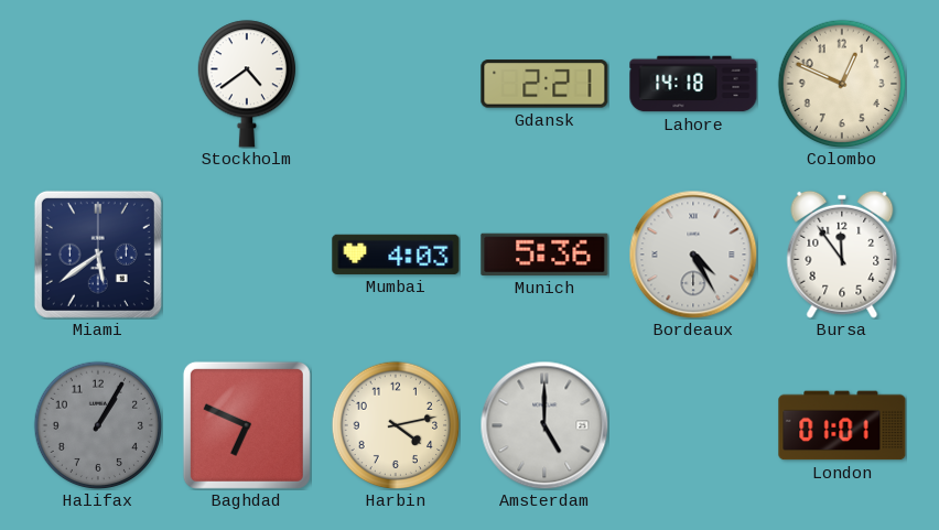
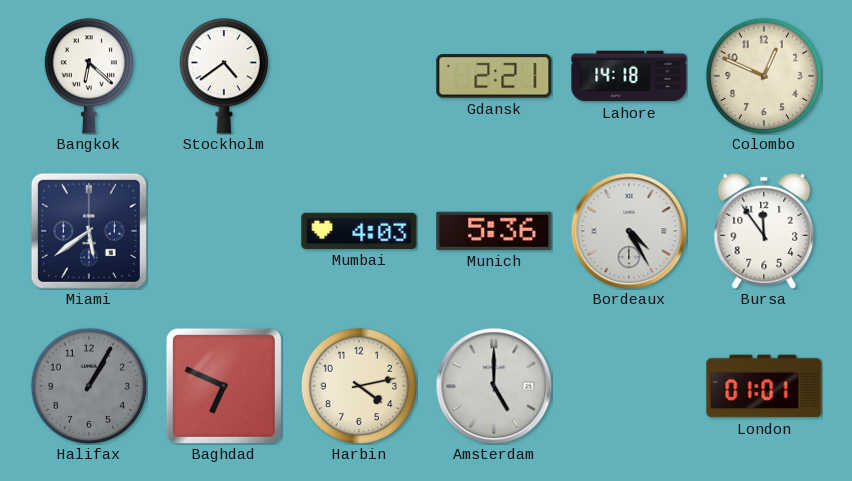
Bangkok: none -> 6:22 (88, 76)
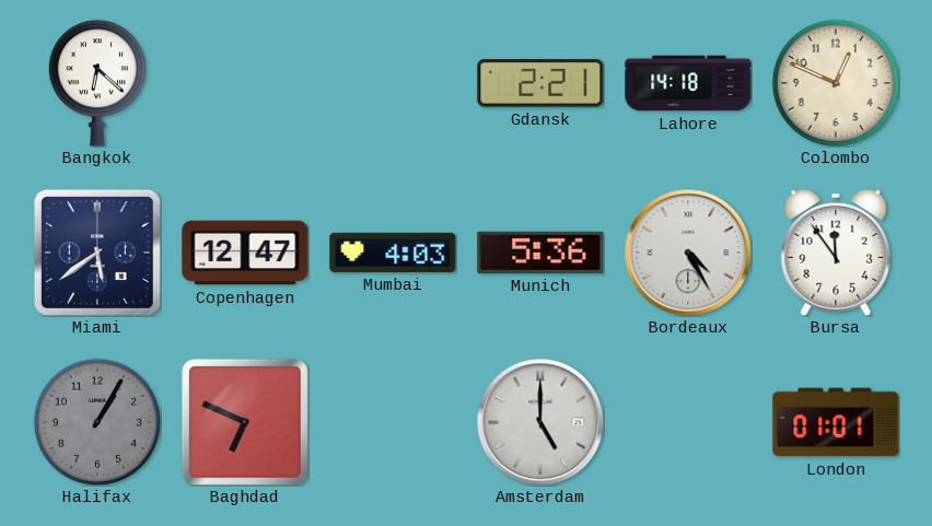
Stockholm: 4:39 -> none (223, 76)
Copenhagen: none -> 12:47 (245, 253)
Harbin: 4:13 -> none (359, 386)
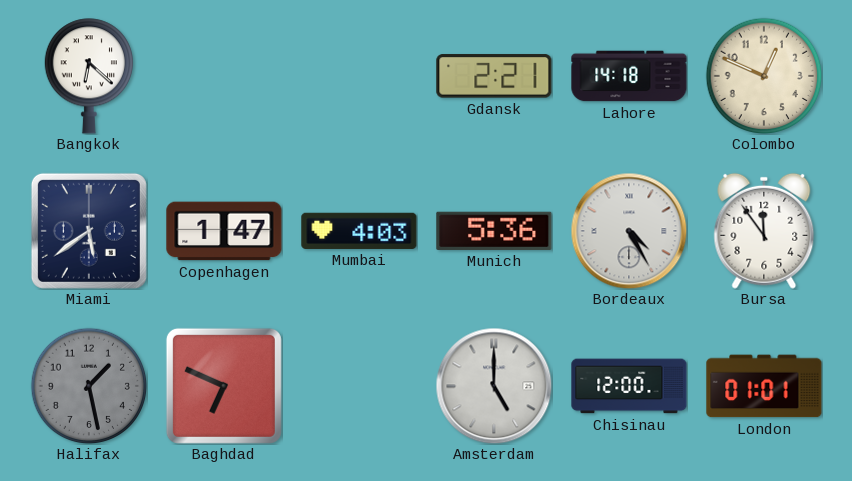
Copenhagen: 12:47 -> 1:47 (224, 231)
Halifax: 1:05 -> 1:28 (89, 386)
Chisinau: none -> 12:00 (629, 386)
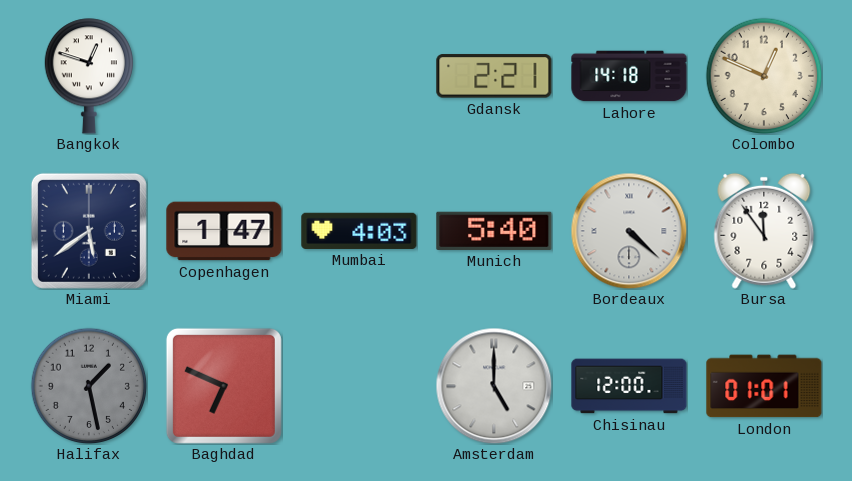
Bangkok: 6:22 -> 12:48 (88, 76)
Munich: 5:36 -> 5:40 (494, 231)
Bordeaux: 4:25 -> 4:22 (629, 231)
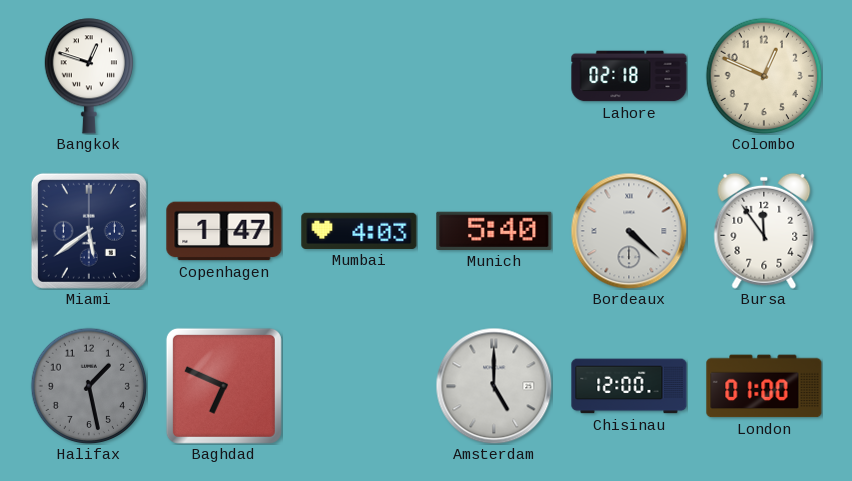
Gdansk: 2:21 -> none (494, 76)
Lahore: 14:18 -> 02:18 (629, 76)
London: 01:01 -> 01:00 (764, 386)
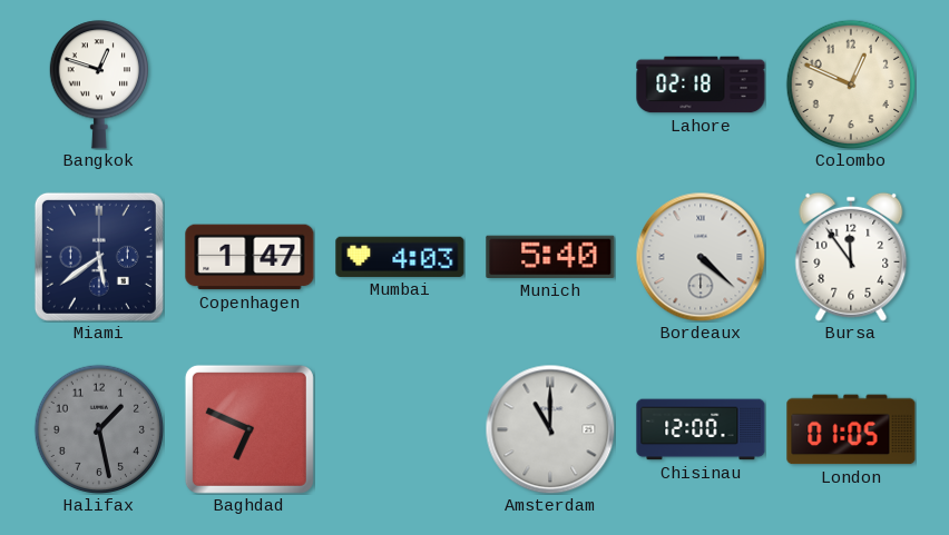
Amsterdam: 5:00 -> 11:00 (550, 429)
London: 01:00 -> 01:05 (851, 429)
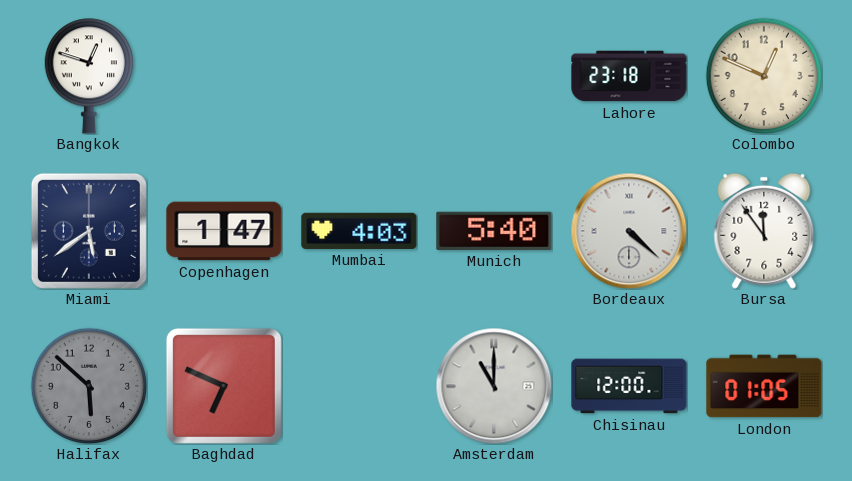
Lahore: 02:18 -> 23:18 (629, 76)
Halifax: 1:28 -> 5:52 (89, 386)
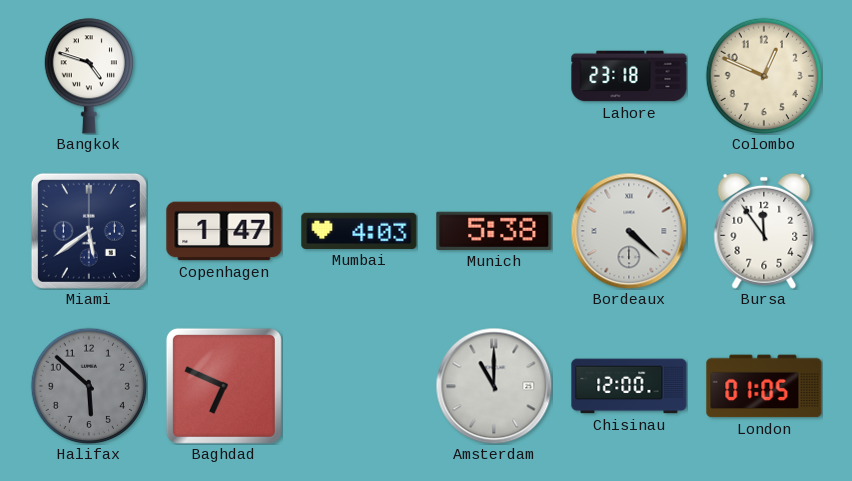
Bangkok: 12:48 -> 4:48 (88, 76)
Munich: 5:40 -> 5:38 (494, 231)
